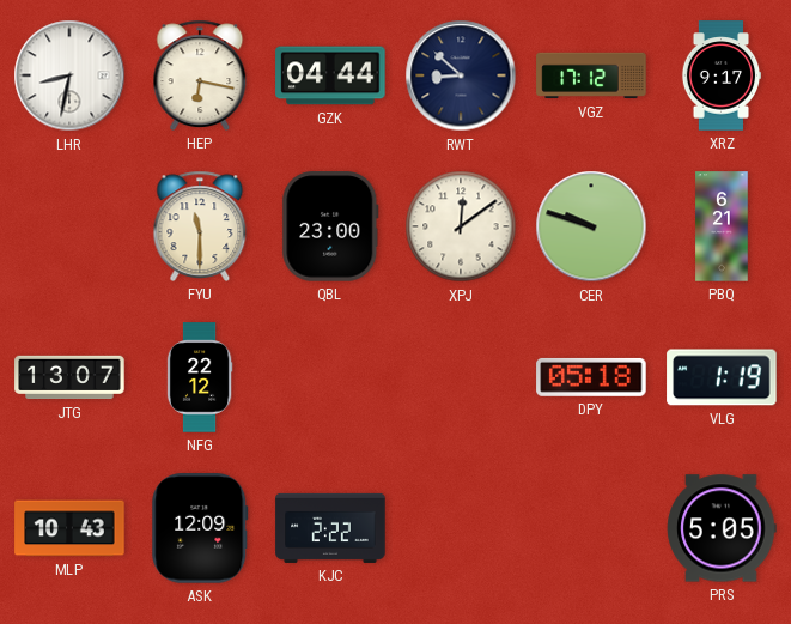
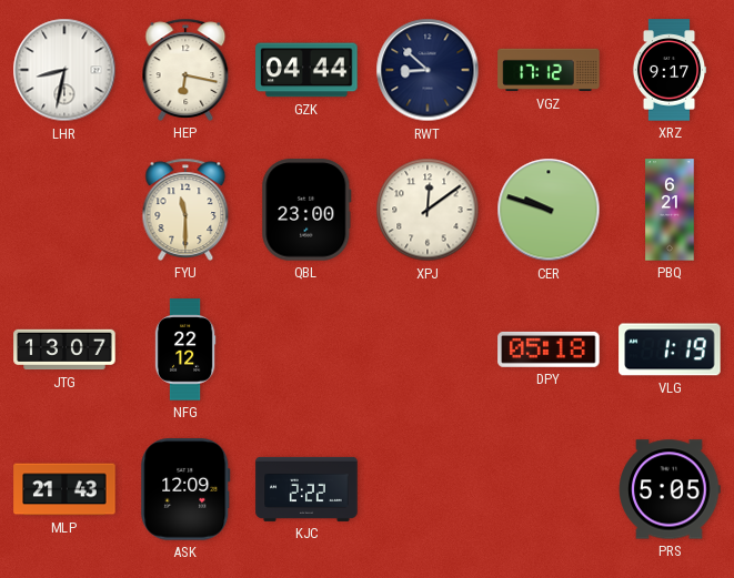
MLP: 10:43 -> 21:43 (64, 489)
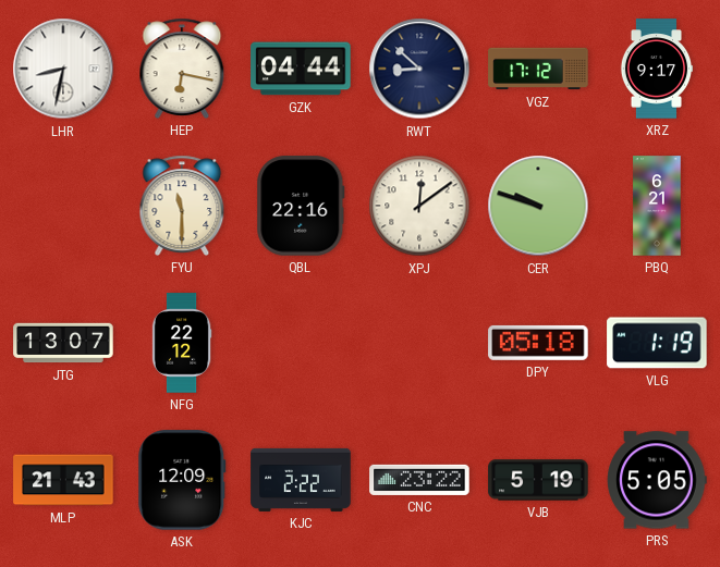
QBL: 23:00 -> 22:16 (301, 206)
CNC: none -> 23:22 (419, 480)
VJB: none -> 5:19 (538, 480)
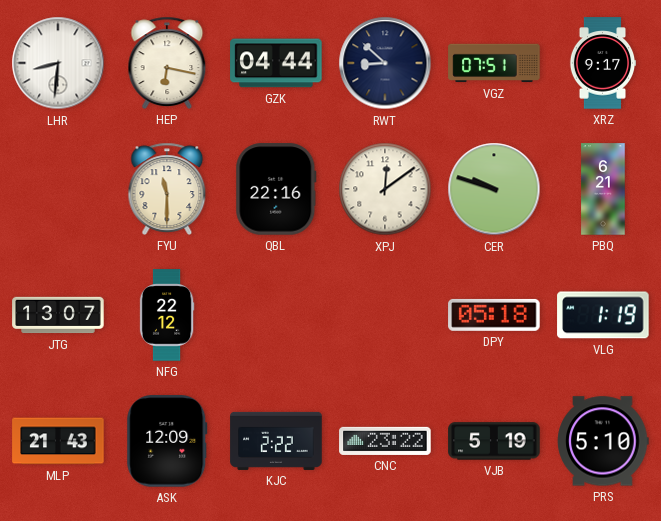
LHR: 8:32 -> 8:31 (58, 63)
VGZ: 17:12 -> 07:51 (494, 63)
PRS: 5:05 -> 5:10 (603, 441)
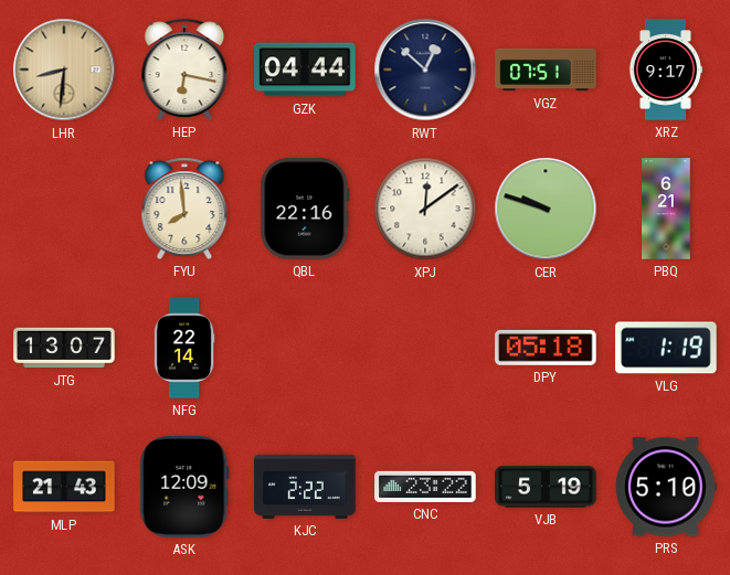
LHR dial: white -> champagne (64, 70)
RWT: 8:52 -> 12:52 (425, 70)
FYU: 11:30 -> 7:59 (184, 209)
NFG: 22:12 -> 22:14 (184, 348)
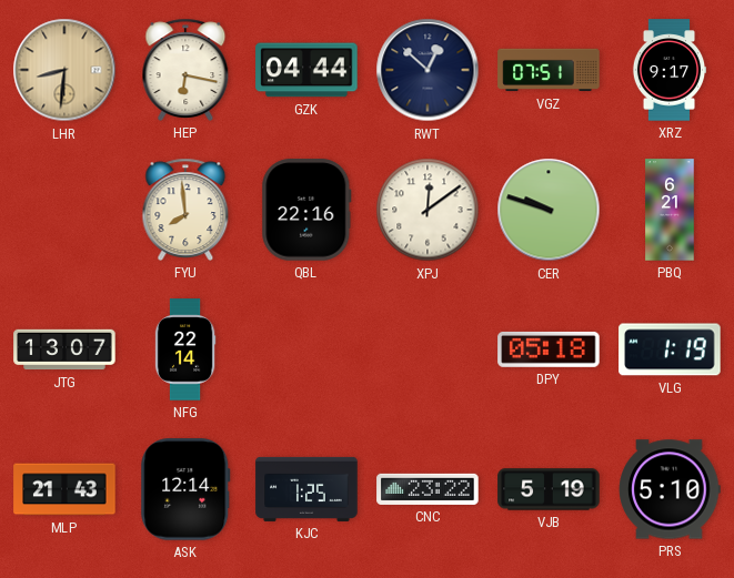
ASK: 12:09 -> 12:14 (185, 489)
KJC: 2:22 -> 1:25 (306, 489)
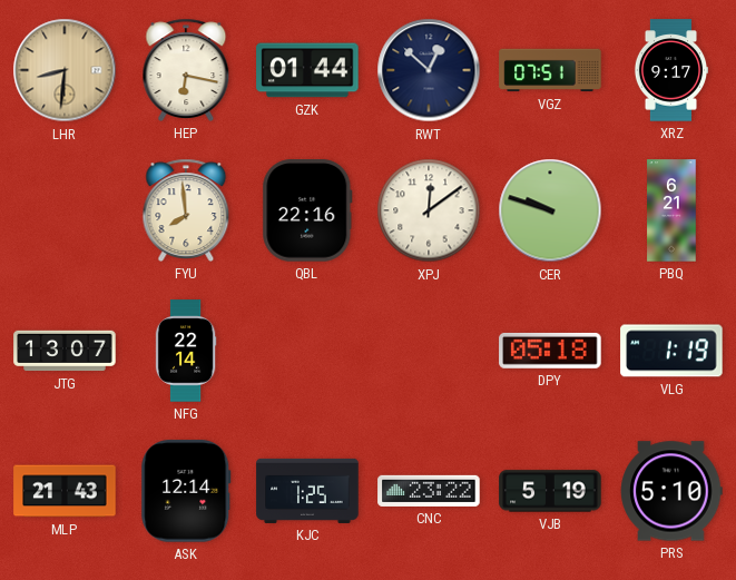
GZK: 04:44 -> 01:44 (307, 70)
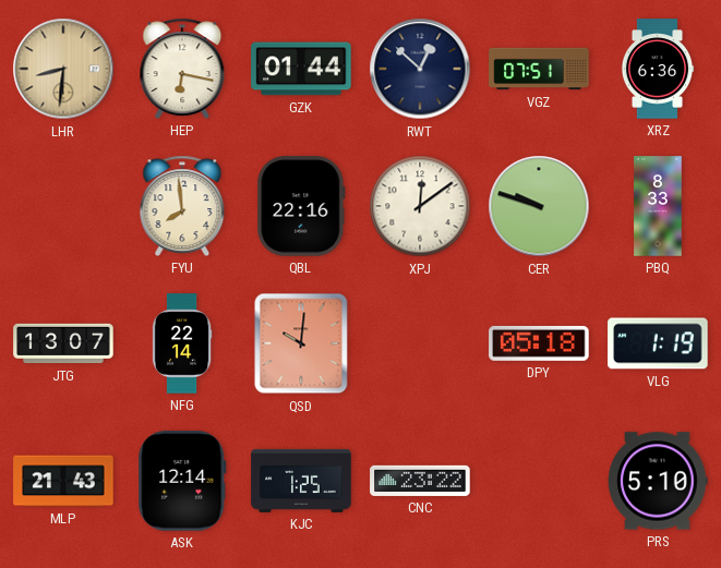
XRZ: 9:17 -> 6:36 (658, 69)
PBQ: 6:21 -> 8:33 (658, 206)
QSD: none -> 10:01 (301, 343)
VJB: 5:19 -> none (550, 491)
